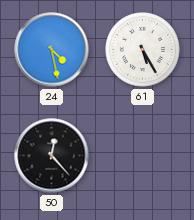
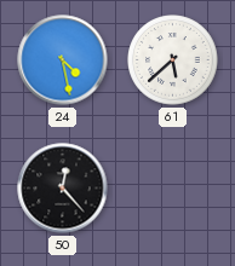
61: 5:25 -> 5:38 (173, 60)
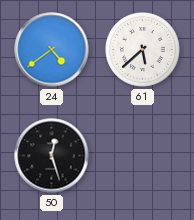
24: 4:28 -> 4:39 (52, 50)
50: 12:23 -> 12:27 (52, 156)
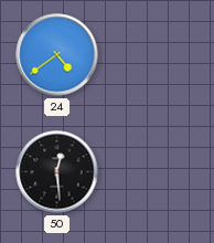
61: 5:38 -> none (143, 50)
50: 12:27 -> 12:29 (57, 172)
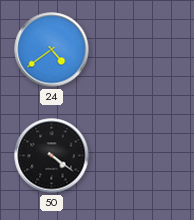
50: 12:29 -> 4:21 (52, 156)
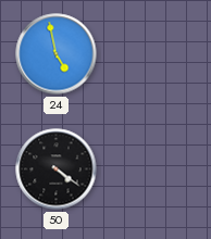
24: 4:39 -> 4:58 (57, 54)
